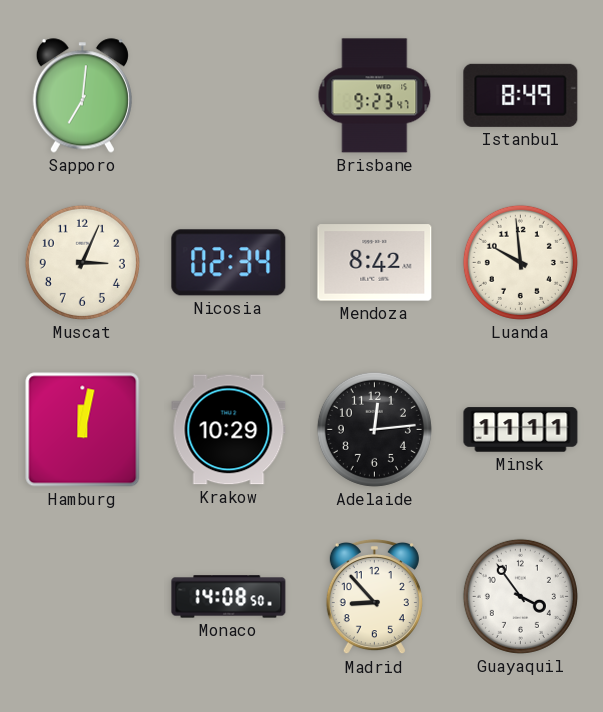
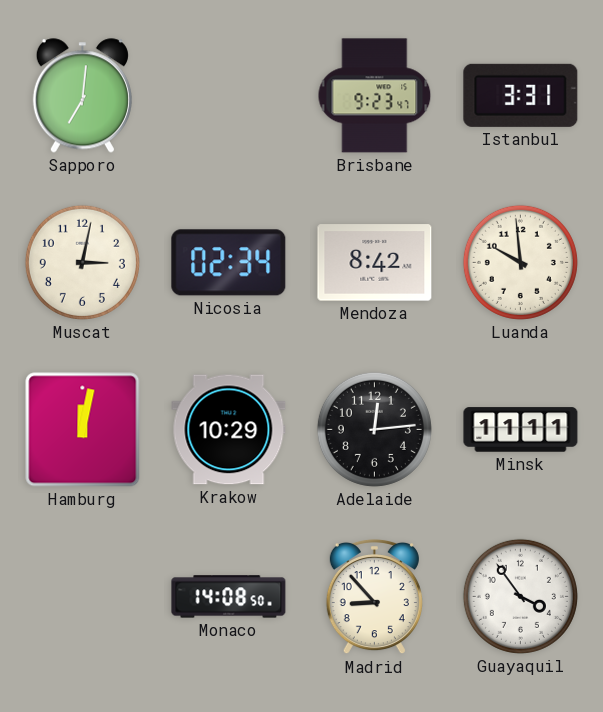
Istanbul: 8:49 -> 3:31 (521, 95)
Muscat: 3:04 -> 3:02 (82, 262)
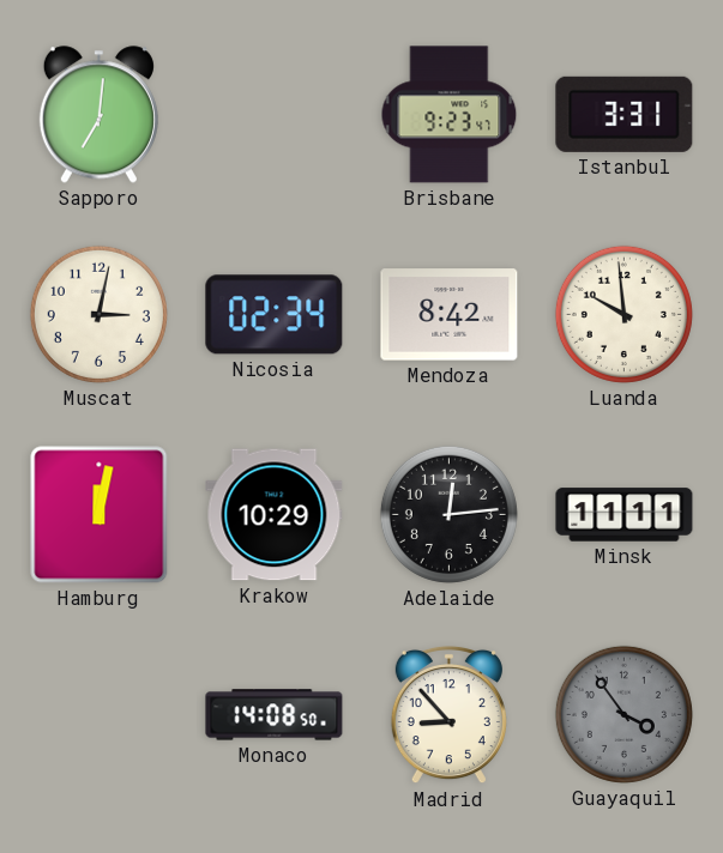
Guayaquil dial: white -> grey (623, 714)
